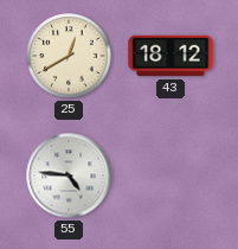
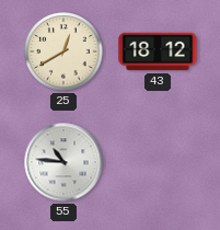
55: 4:46 -> 10:46 (63, 162)
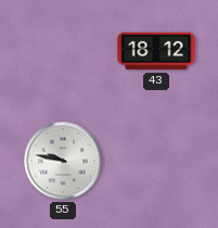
25: 12:40 -> none (63, 51)
55: 10:46 -> 9:47 (63, 161)
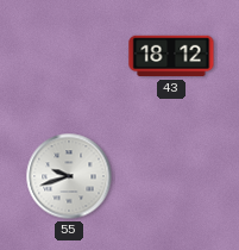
55: 9:47 -> 9:42 (69, 176)
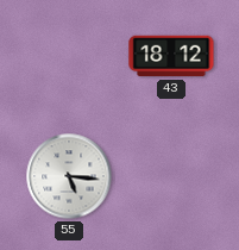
55: 9:42 -> 5:16 (69, 176)
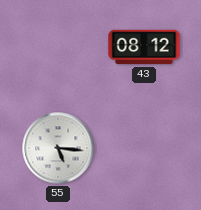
43: 18:12 -> 08:12 (144, 47)
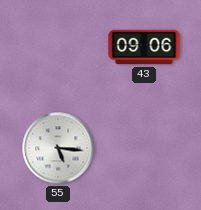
43: 08:12 -> 09:06 (144, 47)
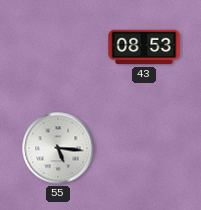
43: 09:06 -> 08:53 (144, 47)
